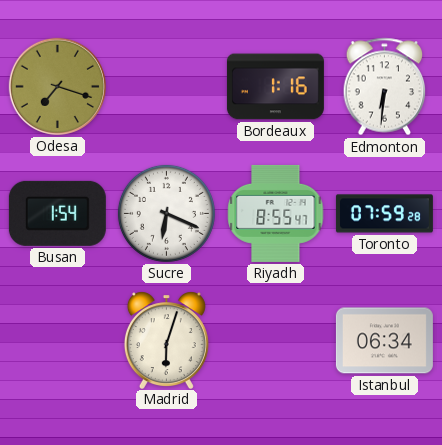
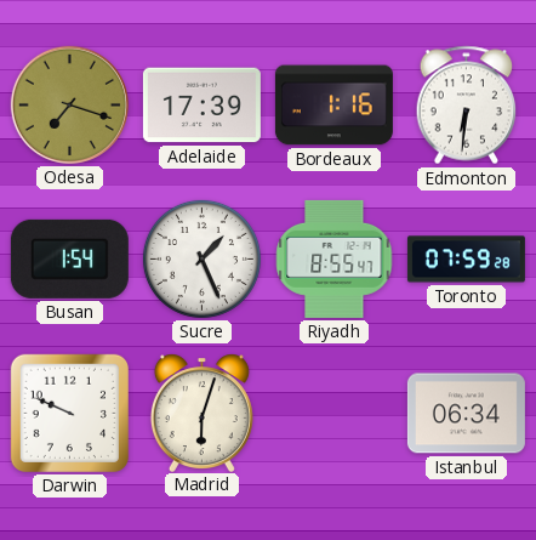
Adelaide: none -> 17:39 (201, 106)
Sucre: 6:19 -> 1:26 (201, 258)
Darwin: none -> 9:49 (69, 413)
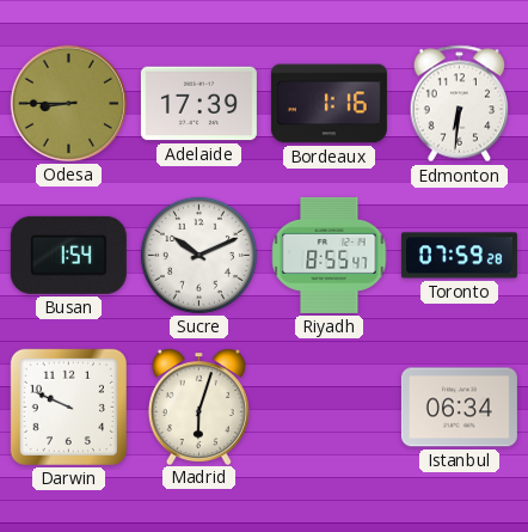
Odesa: 7:18 -> 8:45 (68, 103)
Sucre: 1:26 -> 10:11 (198, 255)
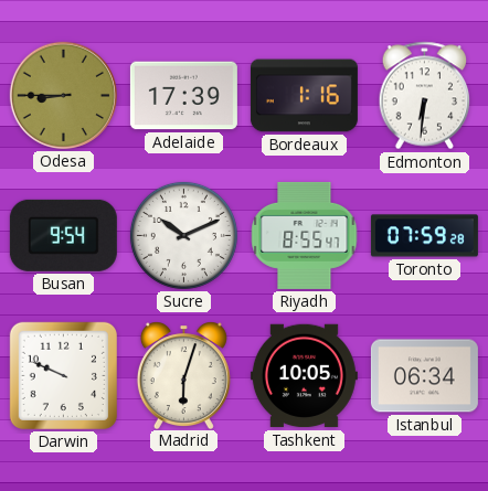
Busan: 1:54 -> 9:54 (63, 235)
Tashkent: none -> 10:05 (304, 376)
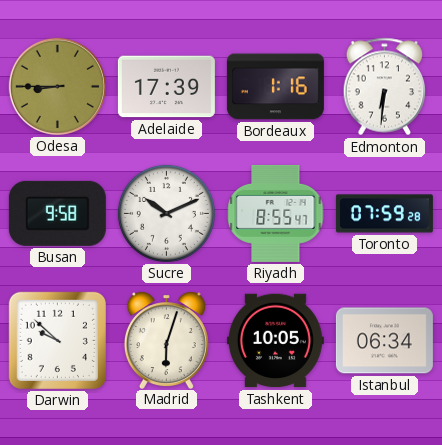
Busan: 9:54 -> 9:58 (57, 213)
Darwin: 9:49 -> 9:52 (57, 340)
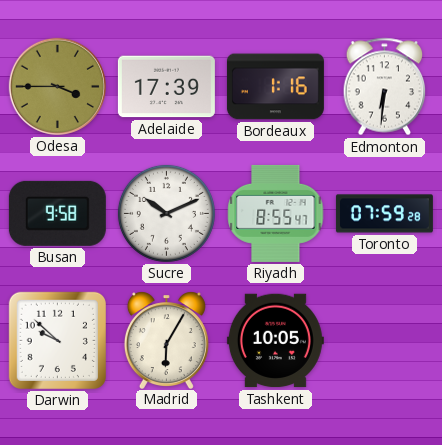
Odesa: 8:45 -> 3:45 (57, 86)
Madrid: 6:03 -> 6:05 (166, 340)
Istanbul: 06:34 -> none (384, 341)
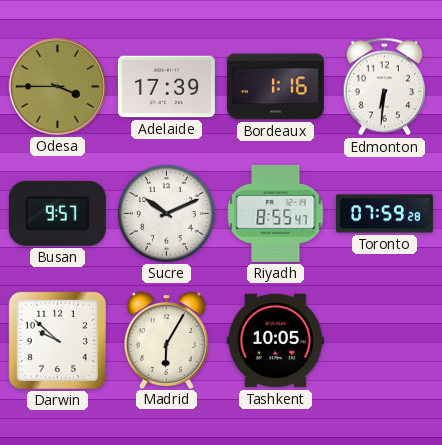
Busan: 9:58 -> 9:57 (57, 213)
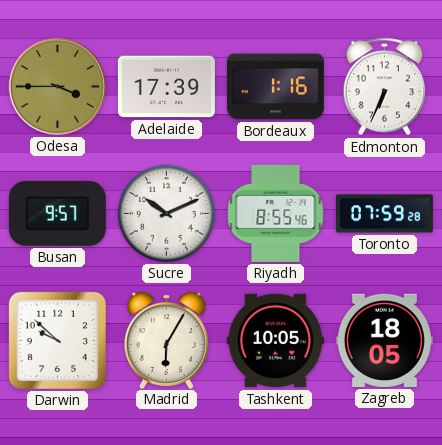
Edmonton: 6:31 -> 6:34 (385, 87)
Riyadh: 8:55:47 -> 8:55:46 (276, 213)
Zagreb: none -> 18:05 (384, 340)
